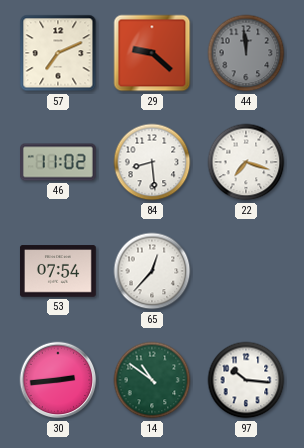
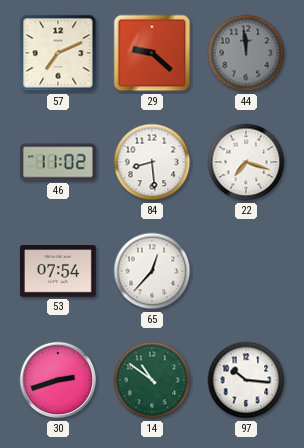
30: 2:44 -> 2:42 (58, 380)
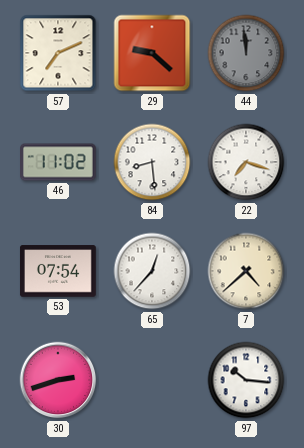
7: none -> 4:38 (246, 271)
14: 10:51 -> none (152, 380)
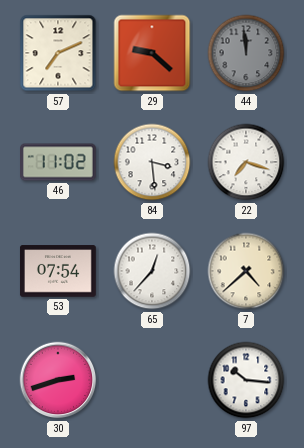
84: 8:29 -> 3:29 (152, 162)
